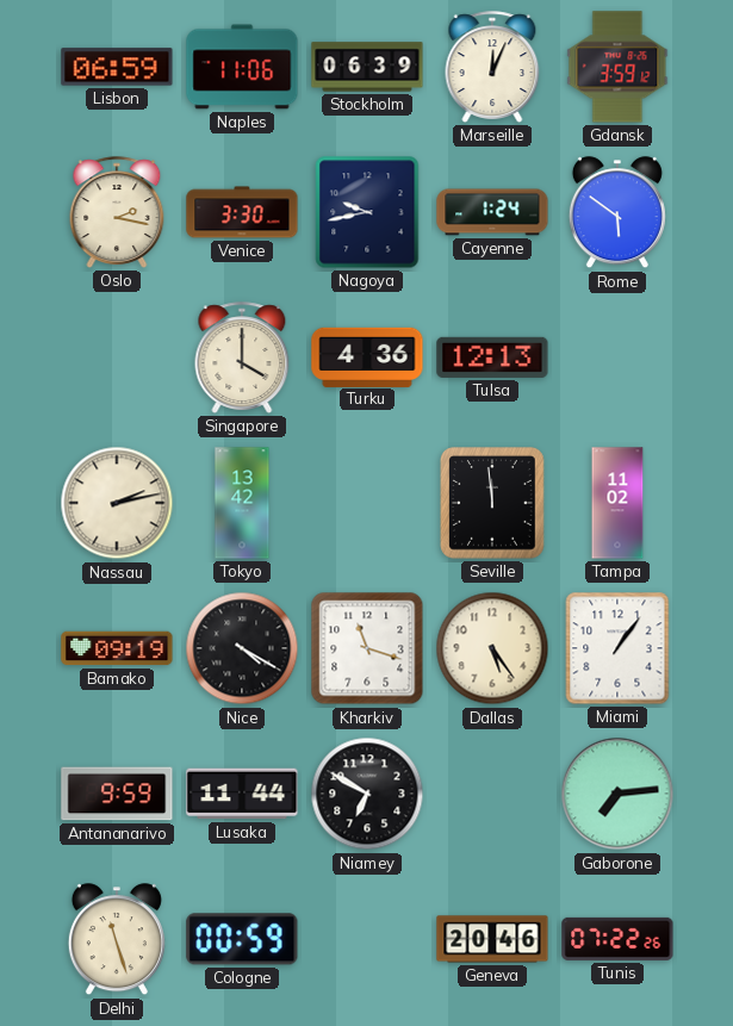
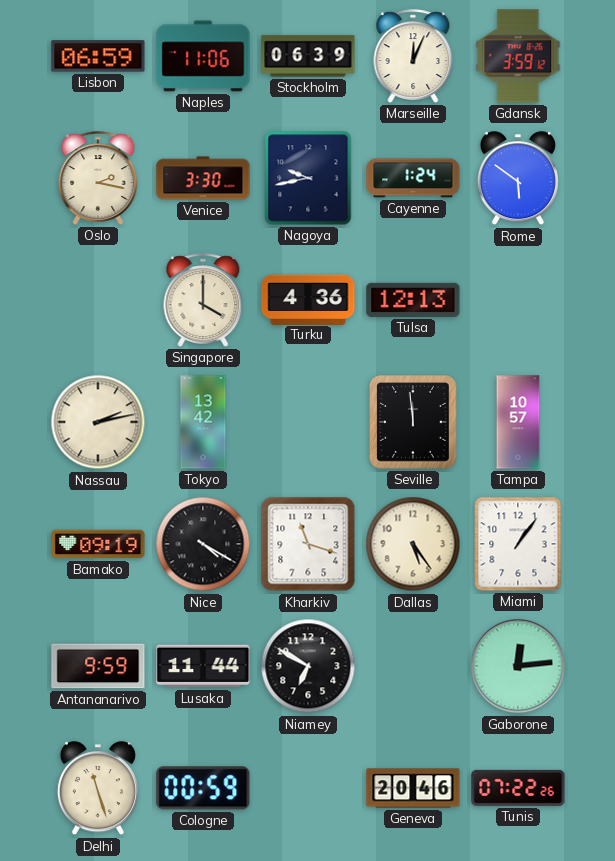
Tampa: 11:02 -> 10:57 (518, 422)
Gaborone: 7:14 -> 12:14 (518, 666)
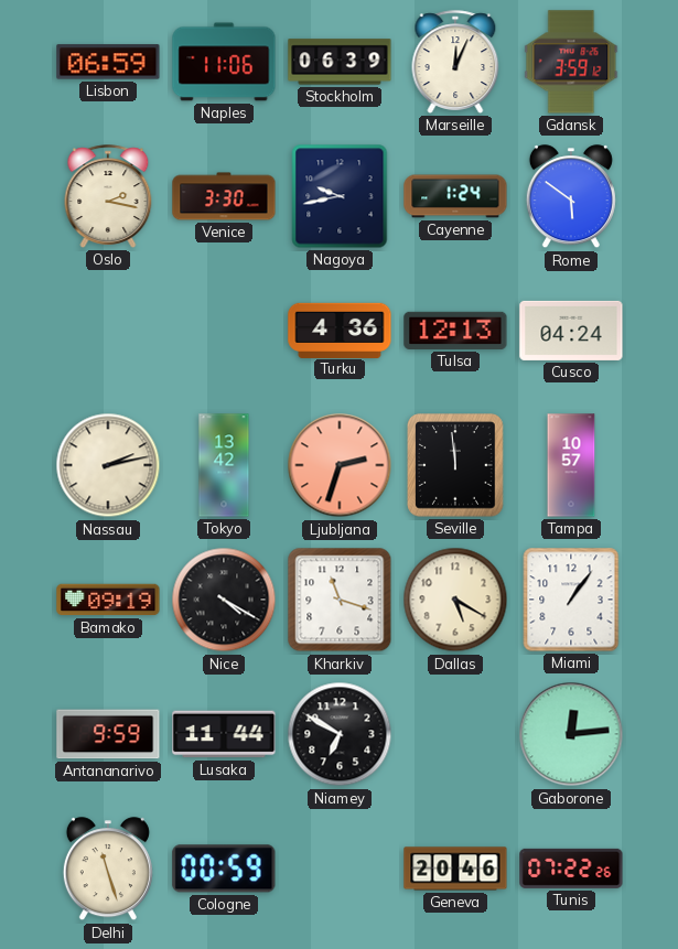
Singapore: 4:00 -> none (203, 300)
Cusco: none -> 04:24 (571, 331)
Ljubljana: none -> 2:33 (340, 465)
Dallas: 5:24 -> 5:20 (455, 600)
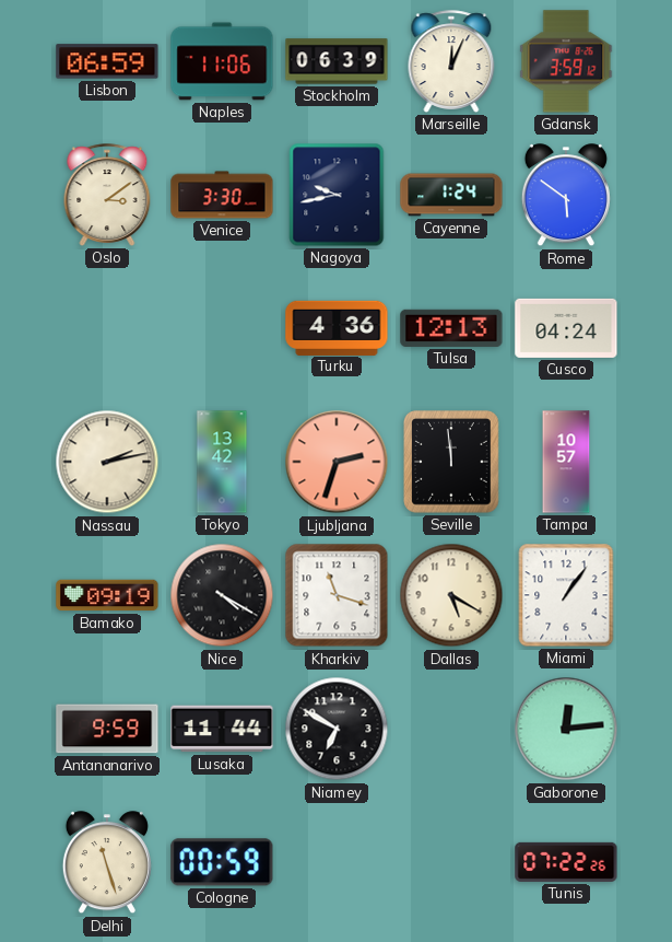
Oslo: 2:17 -> 3:09 (107, 195)
Geneva: 20:46 -> none (455, 869)
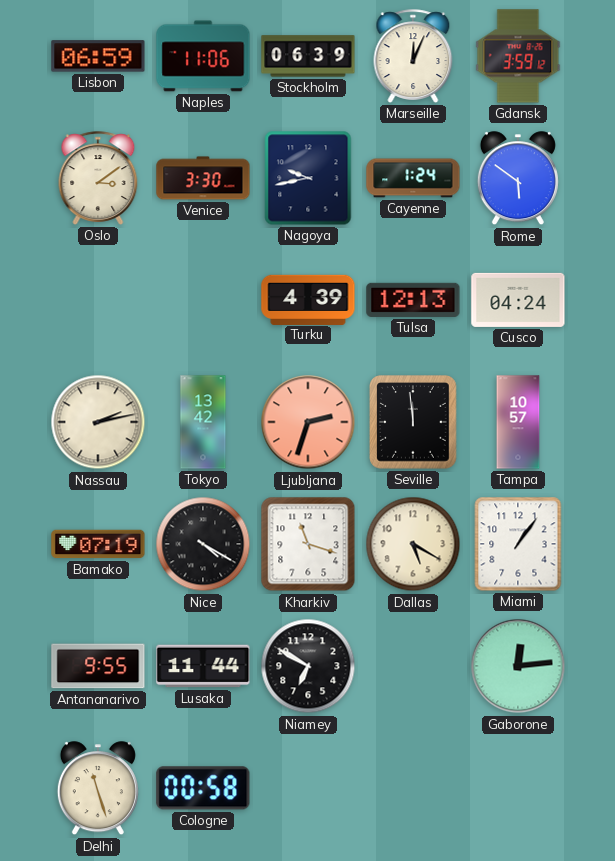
Turku: 4:36 -> 4:39 (308, 299)
Bamako: 09:19 -> 07:19 (98, 544)
Antananarivo: 9:59 -> 9:55 (98, 666)
Cologne: 00:59 -> 00:58 (203, 788)
Tunis: 07:22 -> none (566, 862)
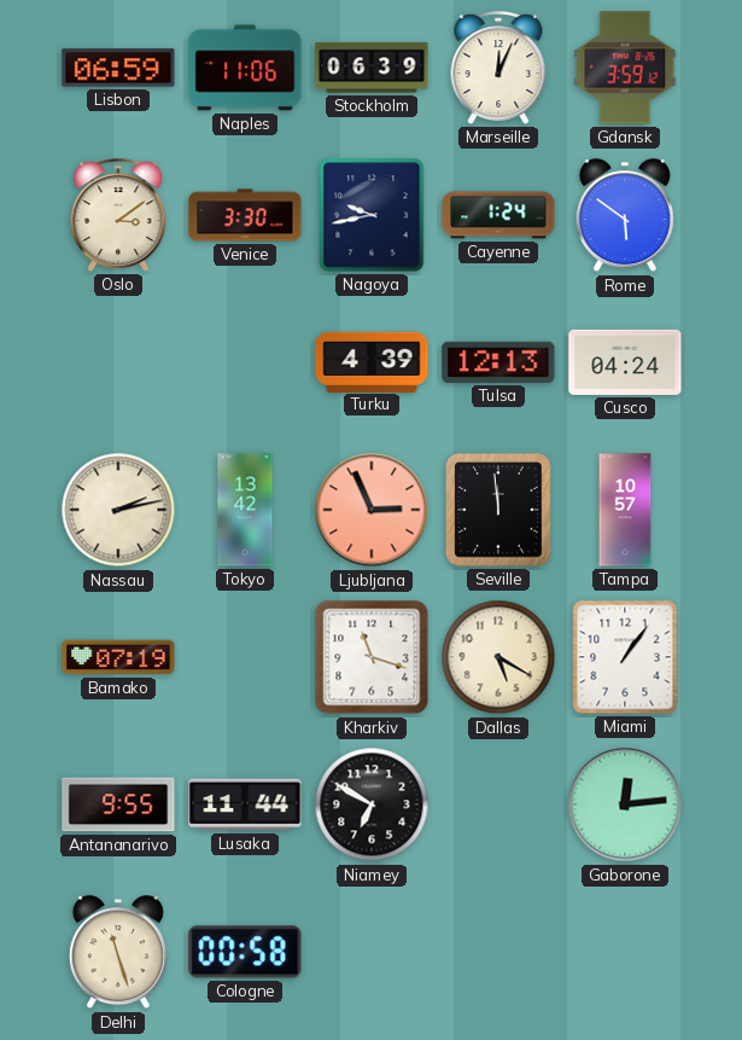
Ljubljana: 2:33 -> 2:56 (372, 510)
Nice: 4:20 -> none (203, 544)
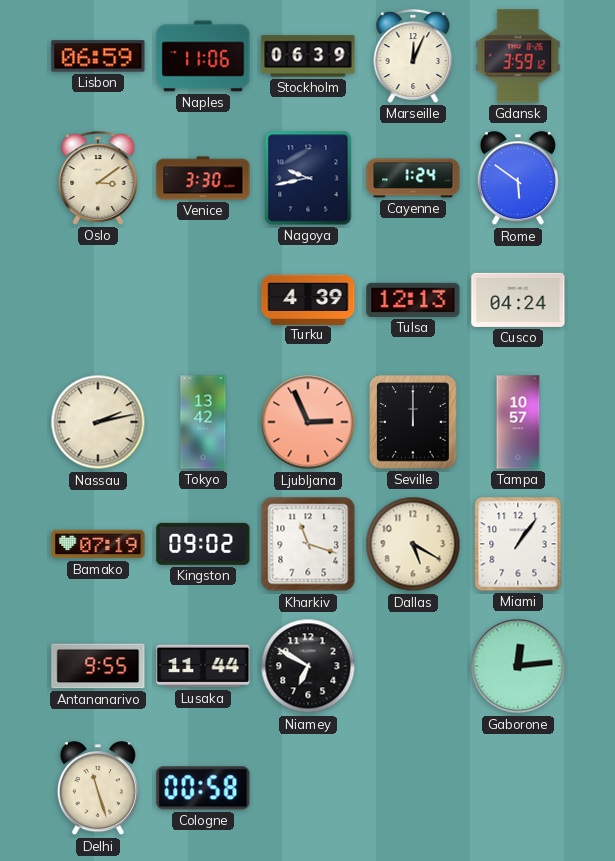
Seville: 11:59 -> 12:00 (414, 422)
Kingston: none -> 09:02 (203, 544)
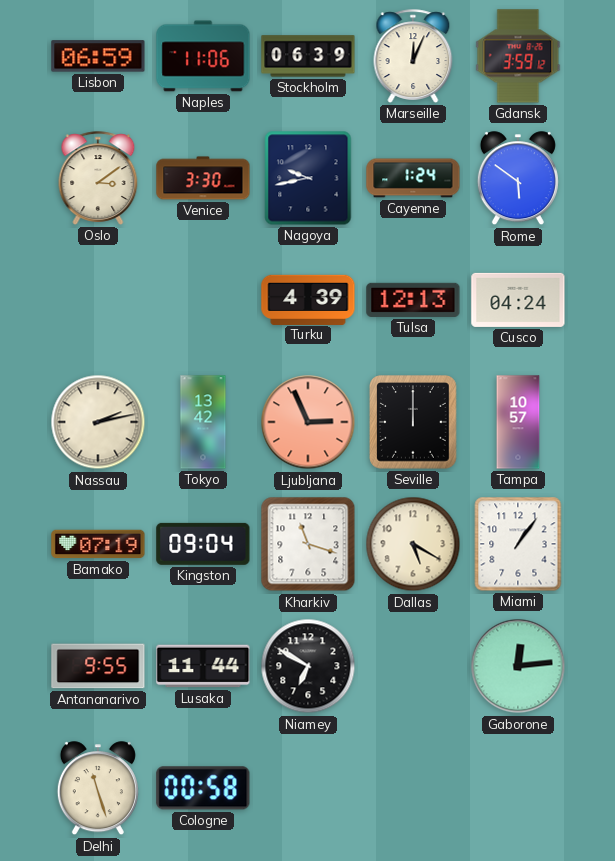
Kingston: 09:02 -> 09:04 (203, 544)
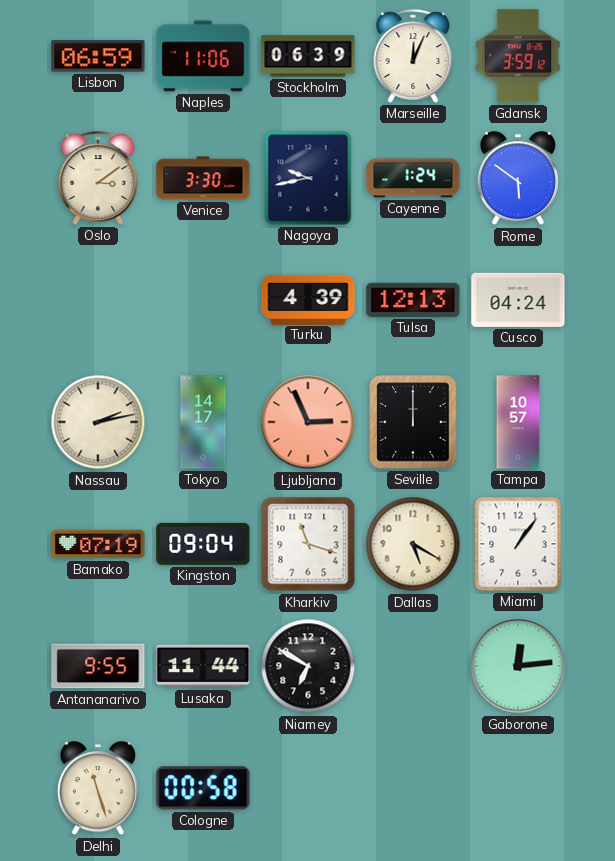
Tokyo: 13:42 -> 14:17 (203, 422)
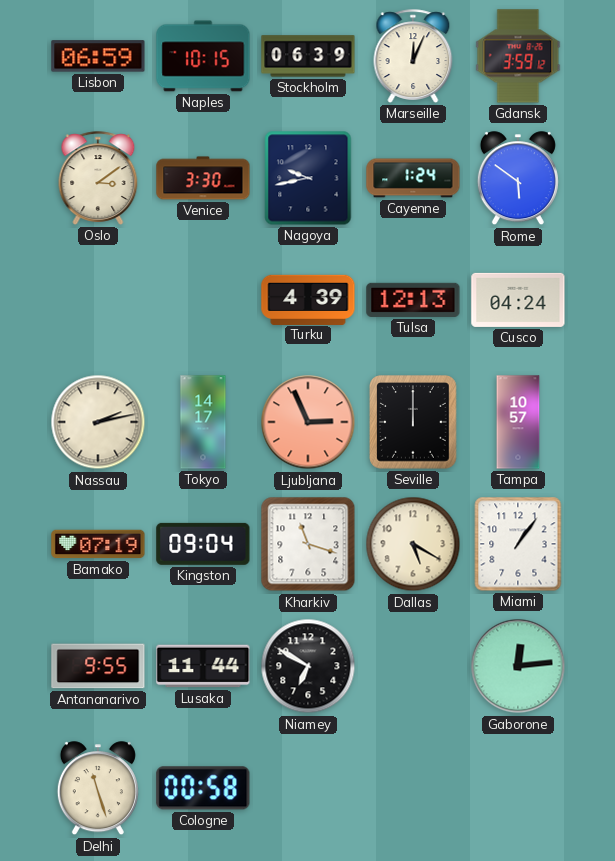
Naples: 11:06 -> 10:15 (203, 56)
